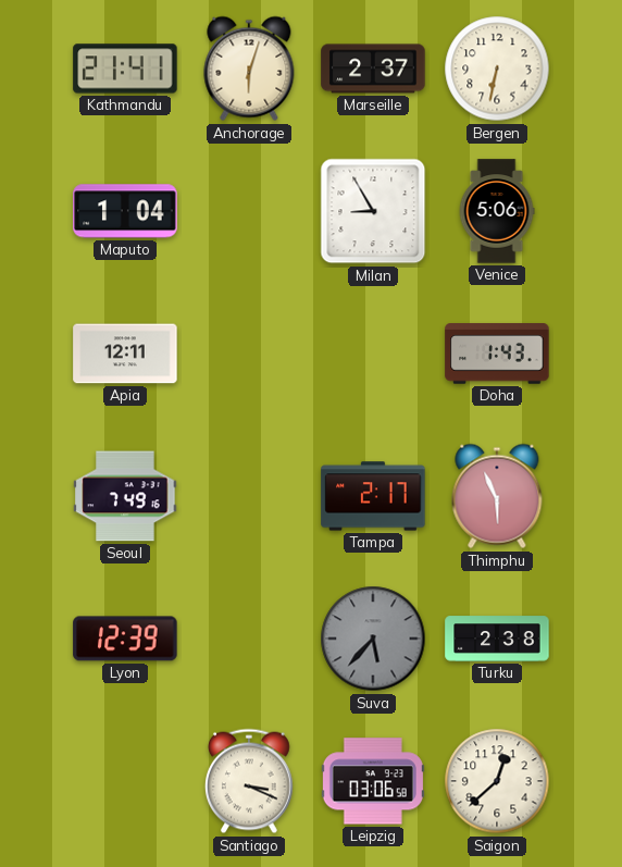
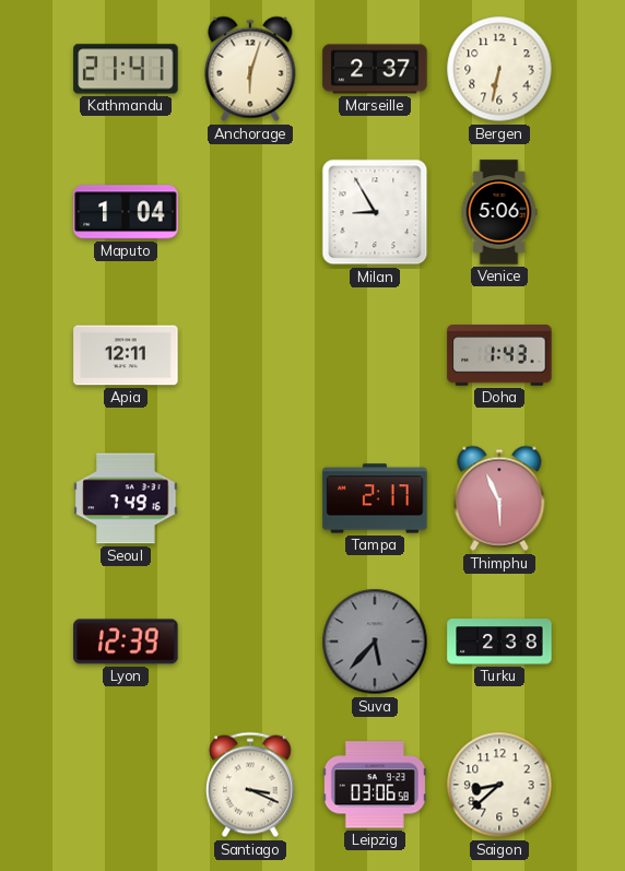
Saigon: 12:38 -> 8:38 (499, 785)
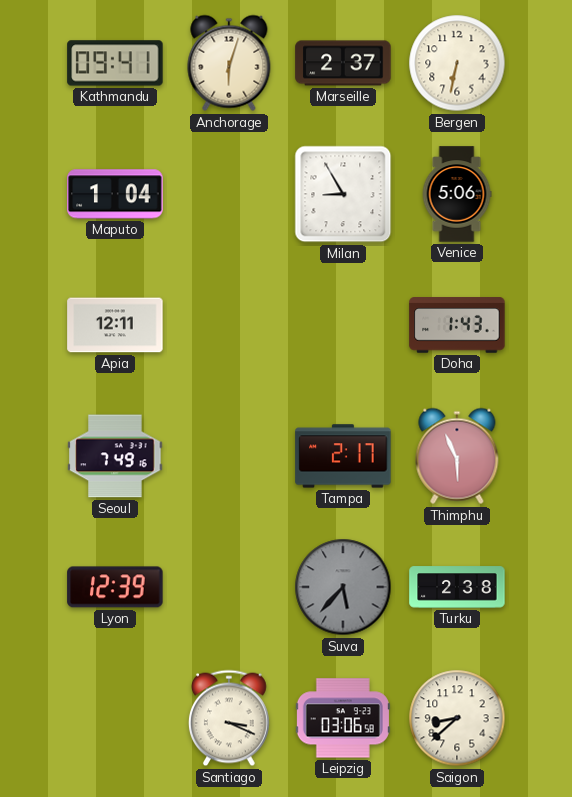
Kathmandu: 21:41 -> 09:41 (115, 63)
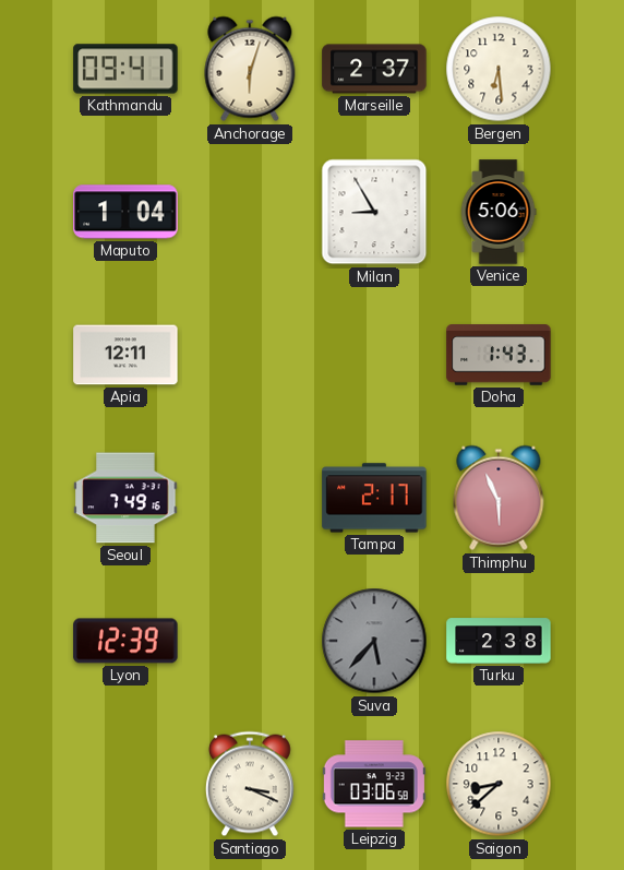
Bergen: 6:32 -> 6:29 (499, 69)
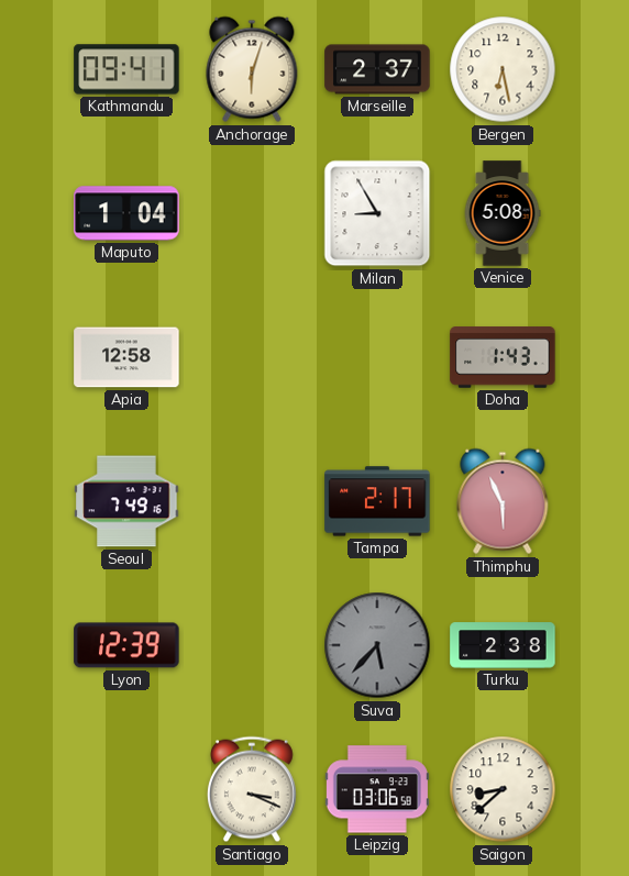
Bergen: 6:29 -> 6:28 (503, 69)
Venice: 5:06 -> 5:08 (503, 213)
Apia: 12:11 -> 12:58 (126, 357)
